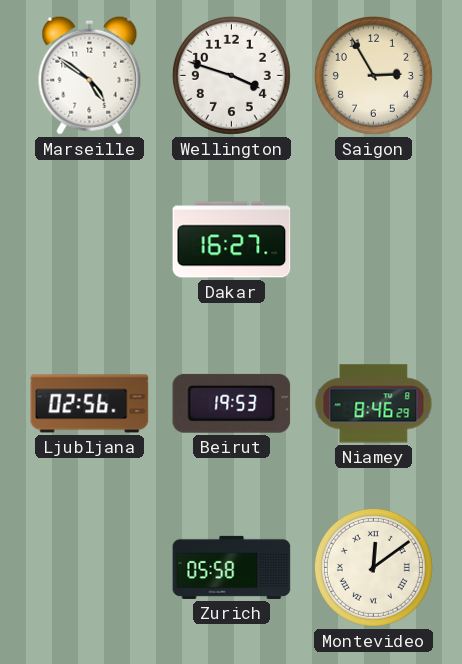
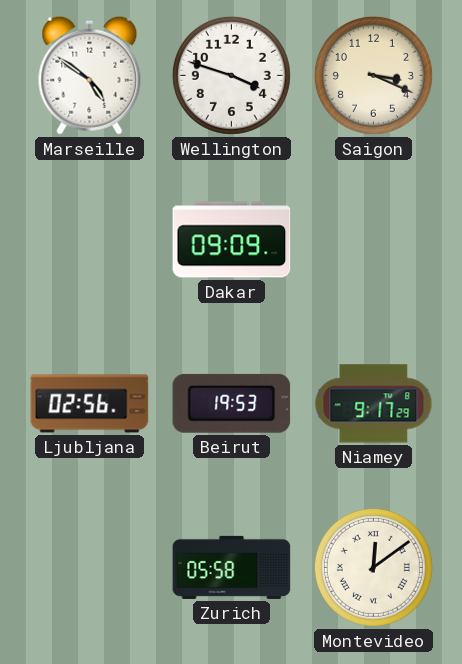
Saigon: 2:55 -> 3:19 (373, 75)
Dakar: 16:27 -> 09:09 (232, 240)
Niamey: 8:46 -> 9:17 (374, 404)
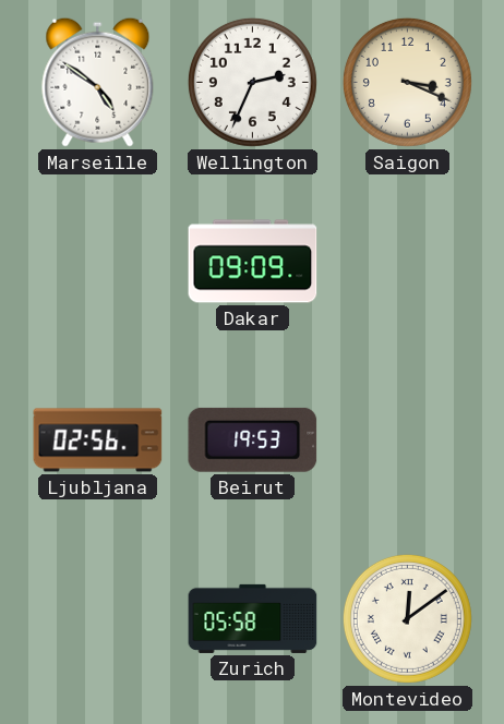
Wellington: 3:48 -> 2:34 (252, 82)
Niamey: 9:17 -> none (374, 404)
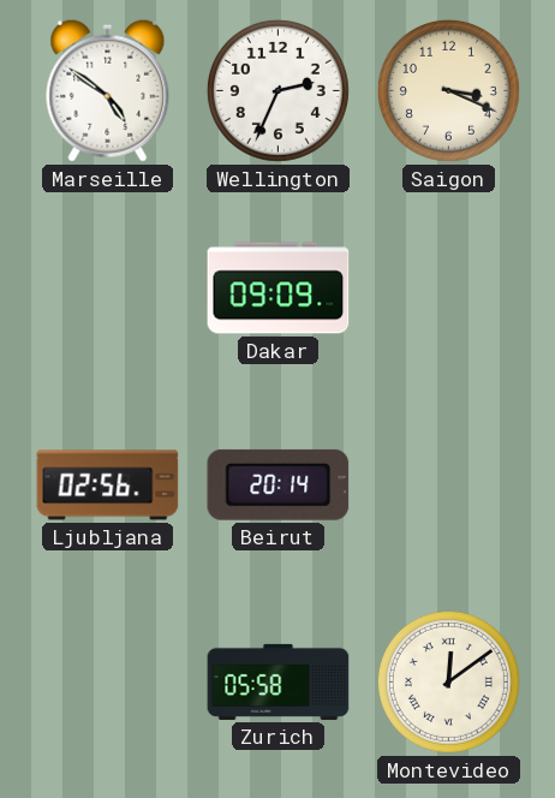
Beirut: 19:53 -> 20:14 (279, 484)
